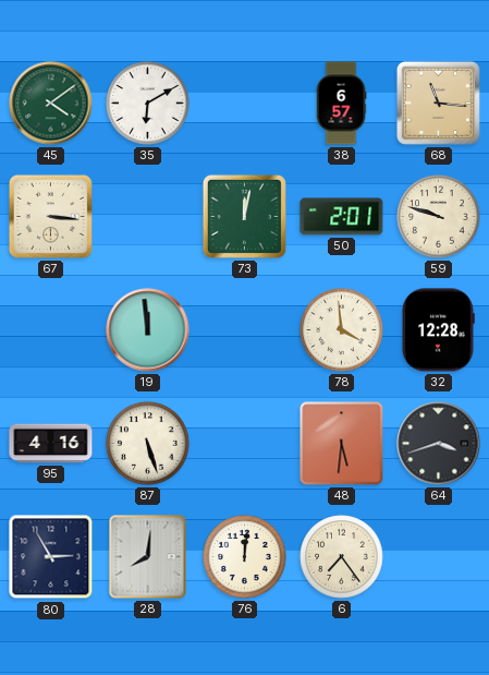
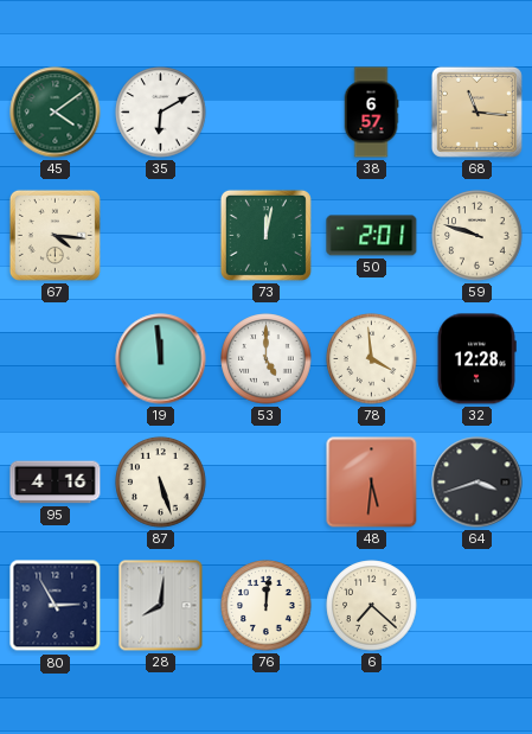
67: 3:16 -> 4:16 (55, 235)
53: none -> 5:00 (267, 359)
6: 7:24 -> 7:22 (372, 606)
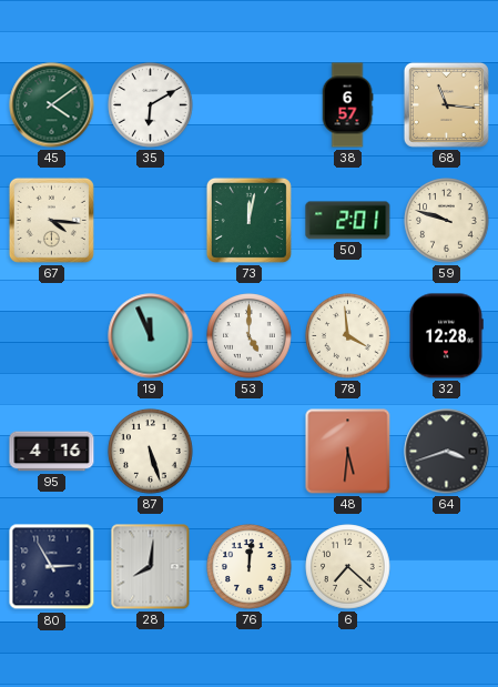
19: 11:59 -> 11:56 (151, 336)
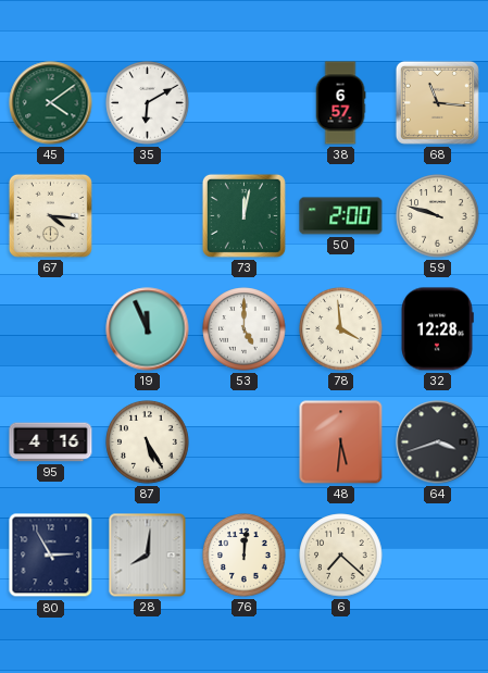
50: 2:01 -> 2:00 (341, 216)
87: 5:27 -> 5:25 (148, 443)
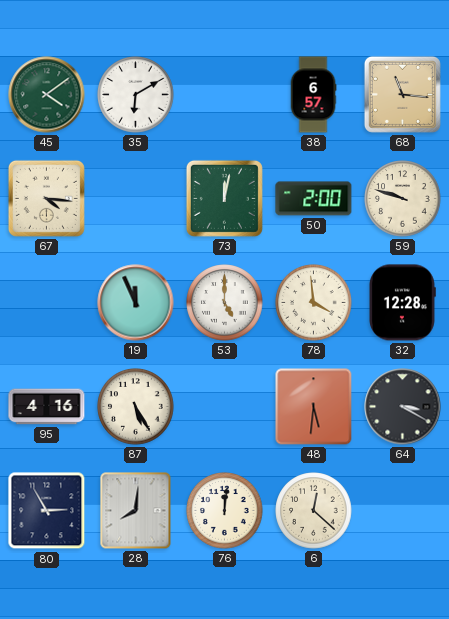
64: 3:42 -> 3:20 (403, 407)
6: 7:22 -> 12:22 (314, 511)
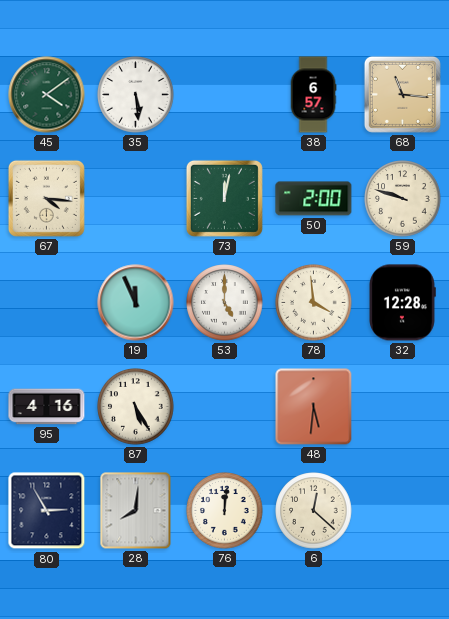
35: 6:10 -> 5:29 (136, 95)
64: 3:20 -> none (403, 407)
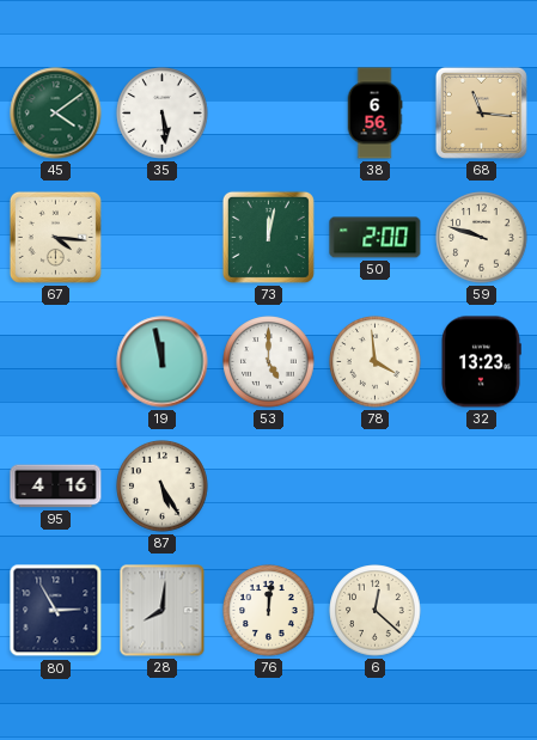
38: 6:57 -> 6:56 (374, 114)
19: 11:56 -> 11:58 (163, 362)
32: 12:28 -> 13:23 (481, 362)
48: 5:31 -> none (314, 407)
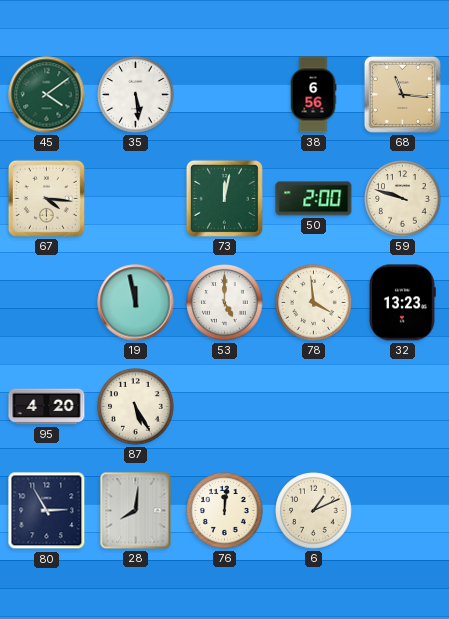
95: 4:16 -> 4:20 (47, 407)
6: 12:22 -> 1:11 (314, 511)
